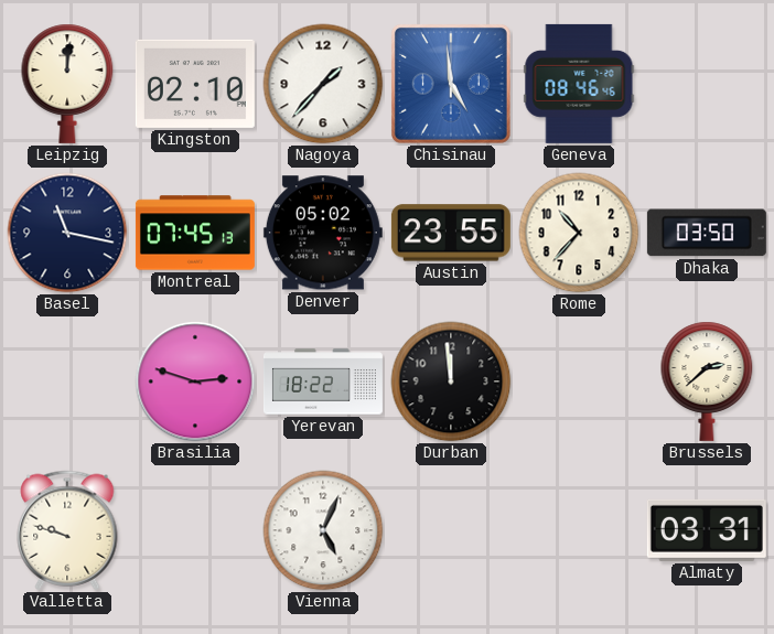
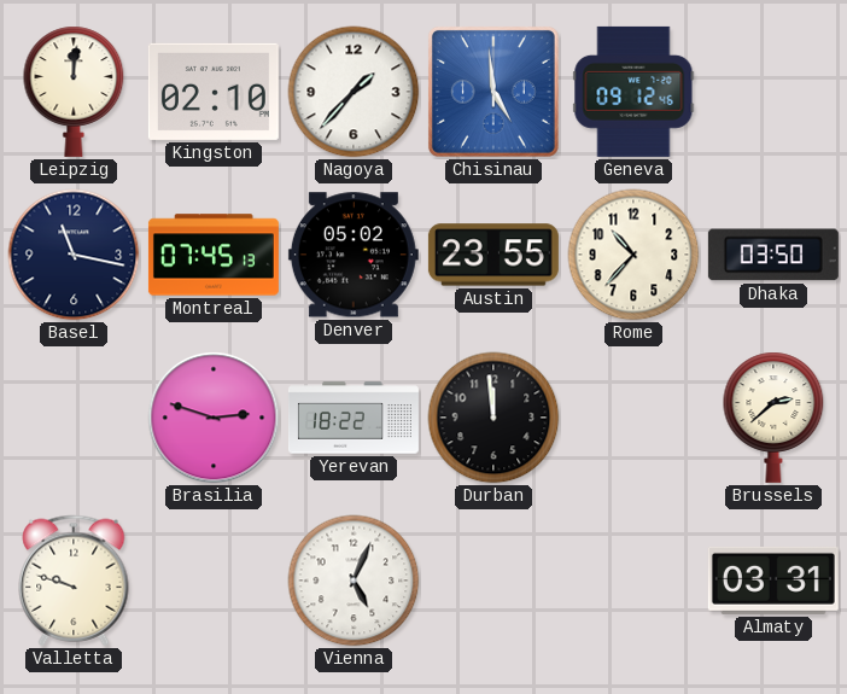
Geneva: 08:46 -> 09:12 (633, 92)
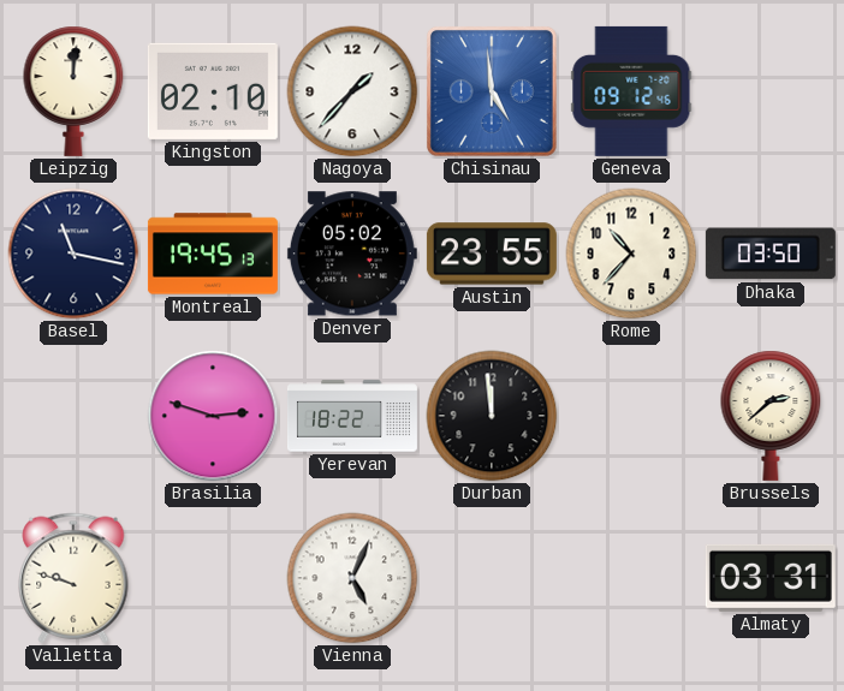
Montreal: 07:45 -> 19:45 (213, 254)
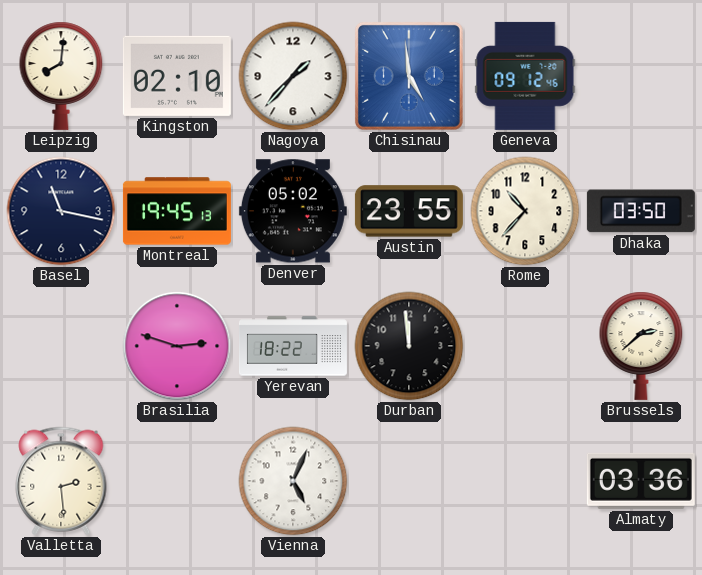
Leipzig: 12:01 -> 8:01 (61, 76)
Valletta: 9:48 -> 2:29 (61, 481)
Almaty: 03:31 -> 03:36 (641, 481)
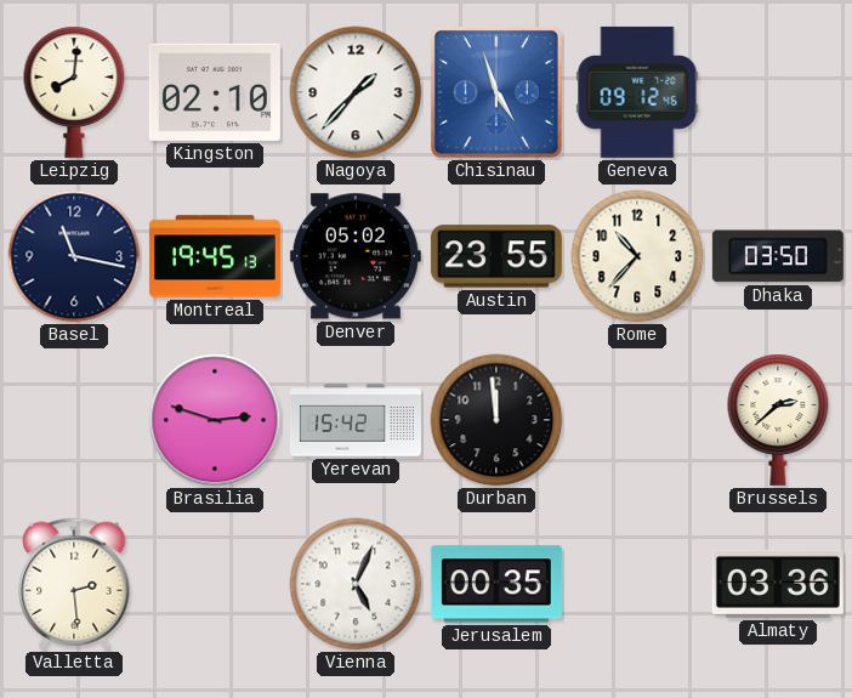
Chisinau: 4:59 -> 4:57 (496, 92)
Yerevan: 18:22 -> 15:42 (356, 420)
Jerusalem: none -> 00:35 (496, 584)
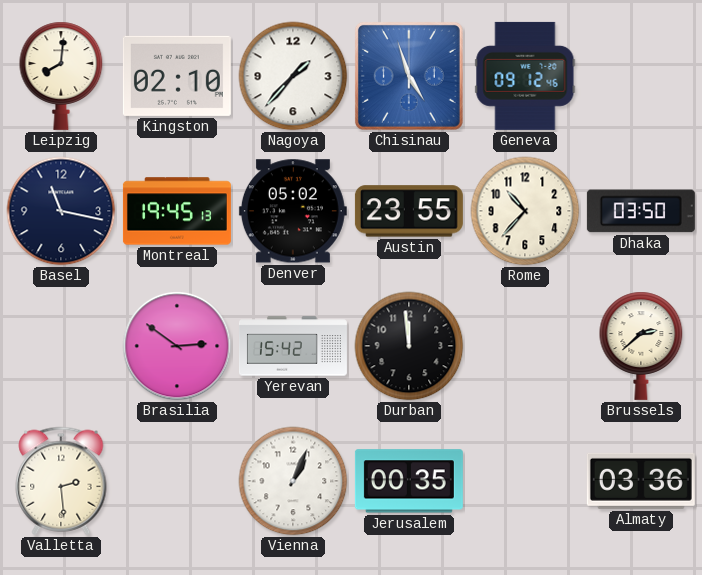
Brasilia: 2:48 -> 2:51 (177, 346)
Vienna: 5:04 -> 1:04 (293, 481)
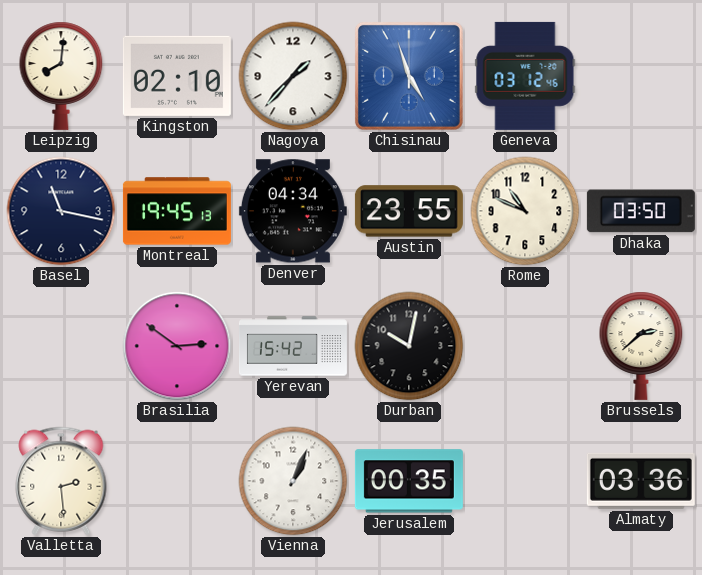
Geneva: 09:12 -> 03:12 (525, 76)
Denver: 05:02 -> 04:34 (293, 211)
Rome: 10:37 -> 10:49 (525, 211)
Durban: 11:59 -> 10:02 (409, 346)
